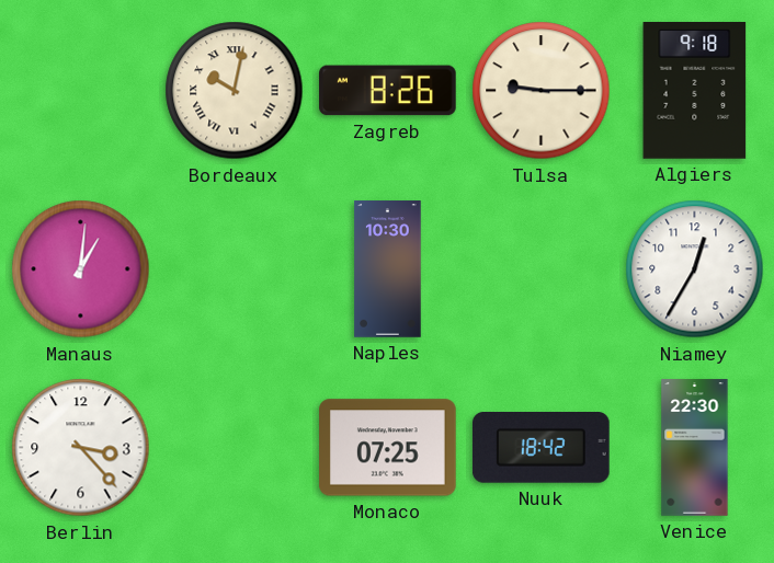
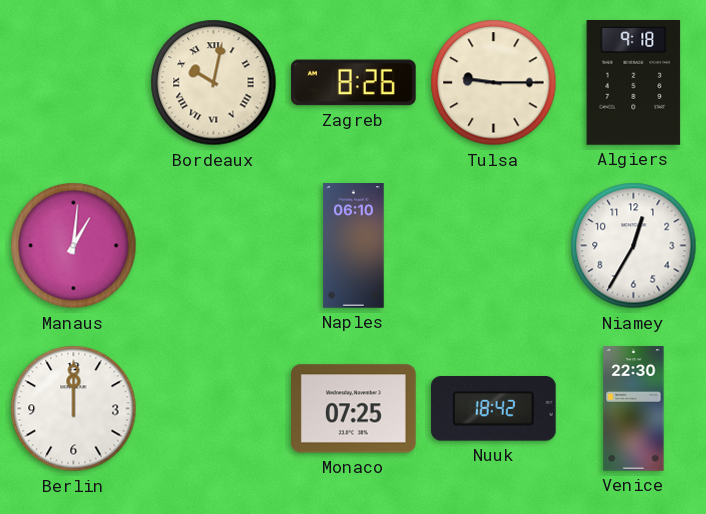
Naples: 10:30 -> 06:10 (354, 246)
Berlin: 3:23 -> 12:00 (74, 409)
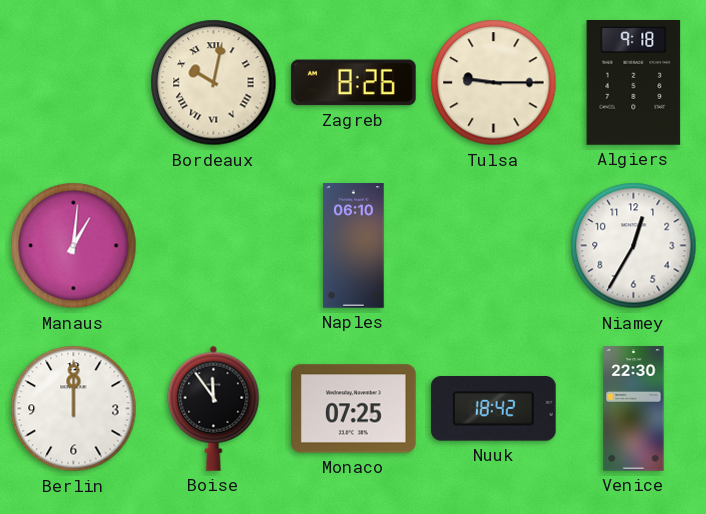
Boise: none -> 11:54 (214, 408)
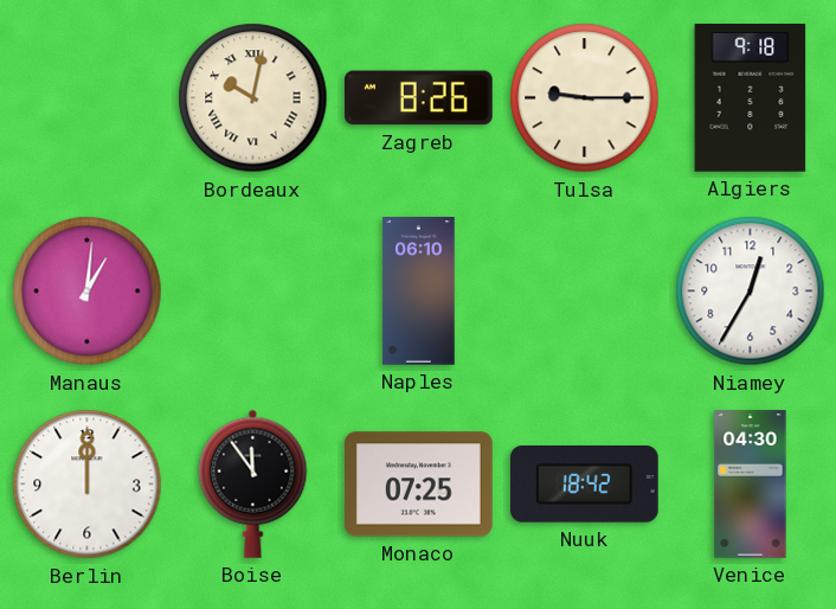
Venice: 22:30 -> 04:30 (751, 485)
